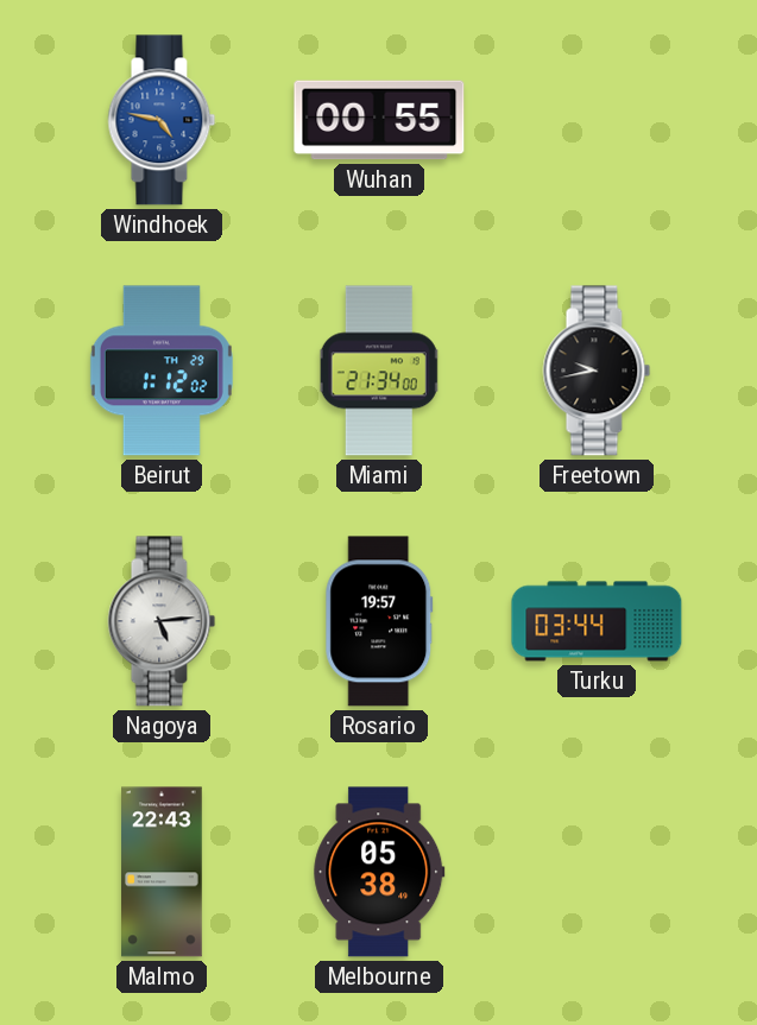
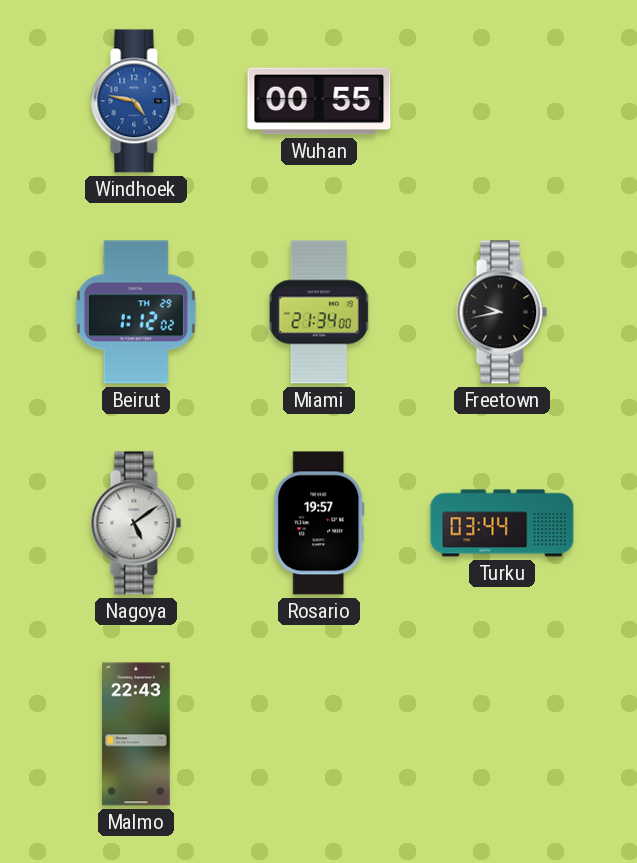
Nagoya: 5:14 -> 5:09 (136, 523)
Melbourne: 05:38 -> none (379, 872)
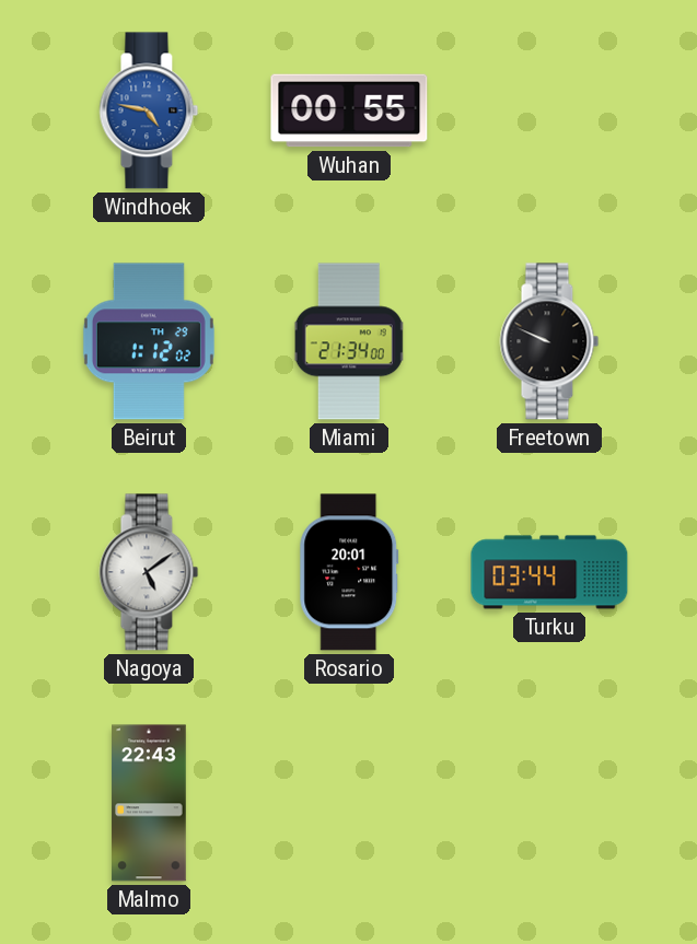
Freetown: 9:43 -> 9:49 (549, 341)
Rosario: 19:57 -> 20:01 (349, 572)
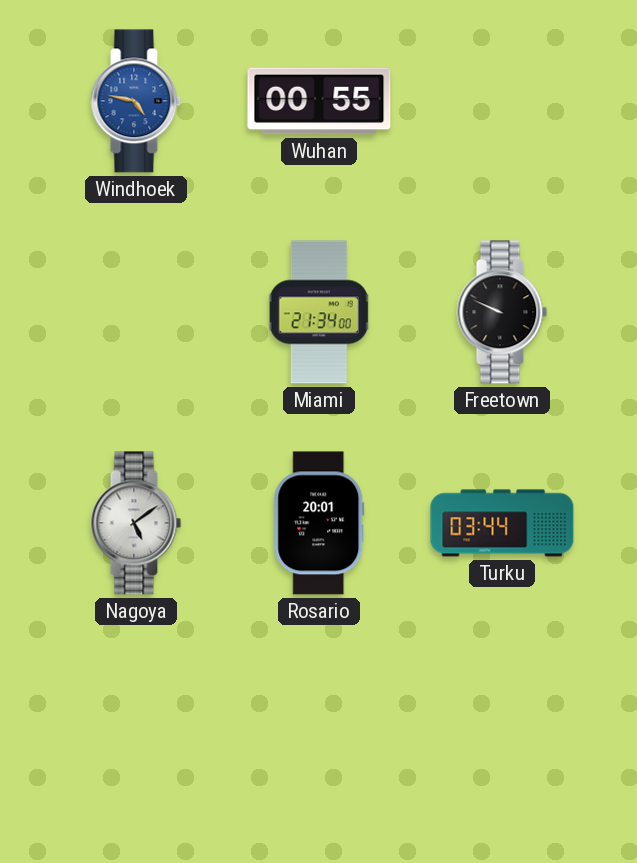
Beirut: 1:12 -> none (149, 341)
Malmo: 22:43 -> none (149, 803)
